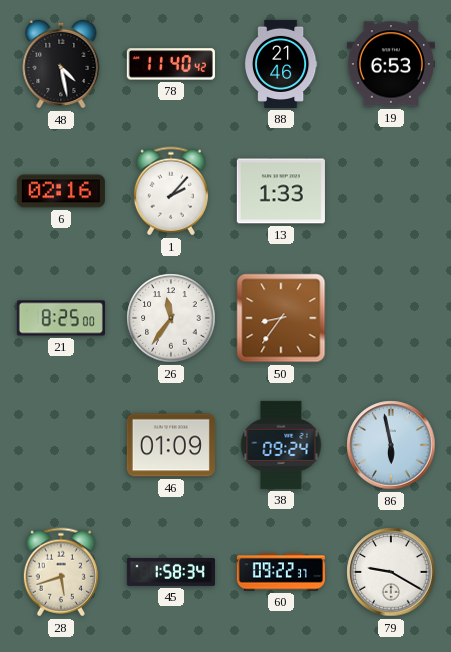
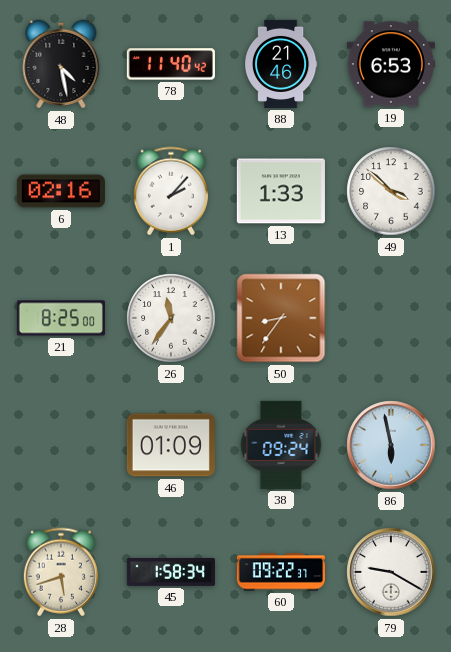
49: none -> 3:52 (391, 191)
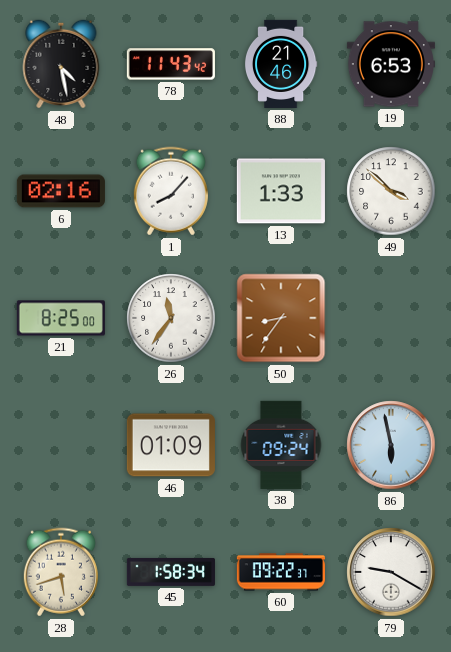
78: 11:40 -> 11:43 (171, 64)
1: 2:07 -> 8:07 (171, 191)
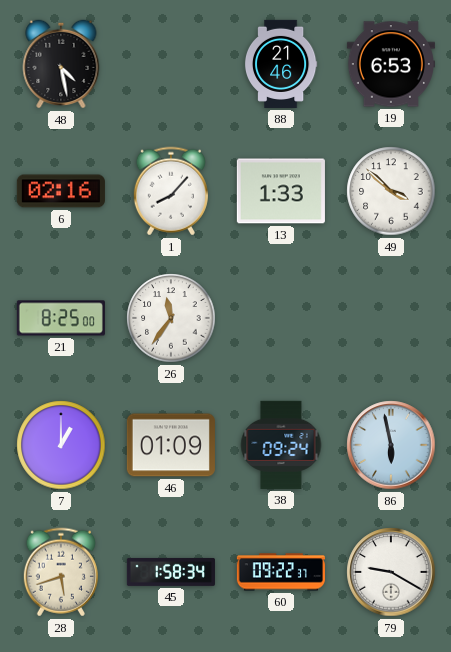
78: 11:43 -> none (171, 64)
50: 8:36 -> none (281, 318)
7: none -> 1:00 (61, 445)
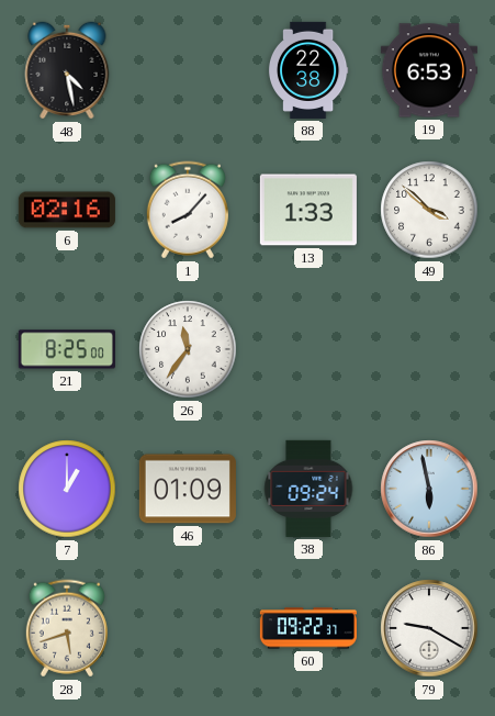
88: 21:46 -> 22:38 (308, 70)
45: 1:58 -> none (171, 572)
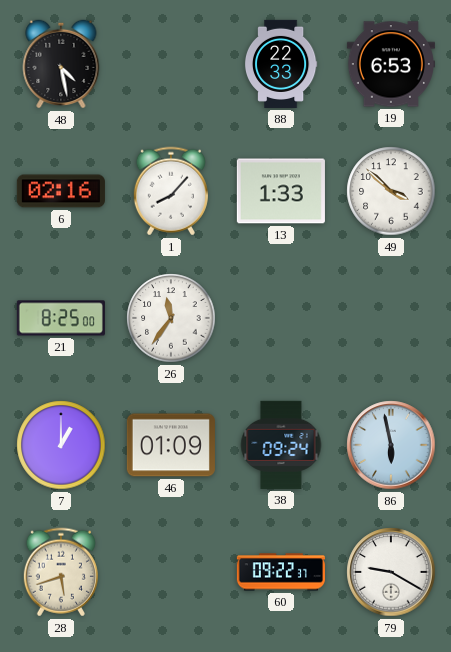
88: 22:38 -> 22:33 (281, 64)
